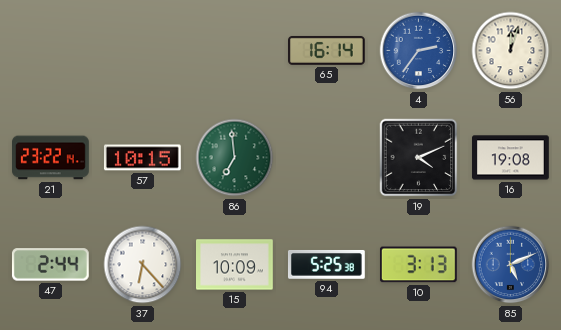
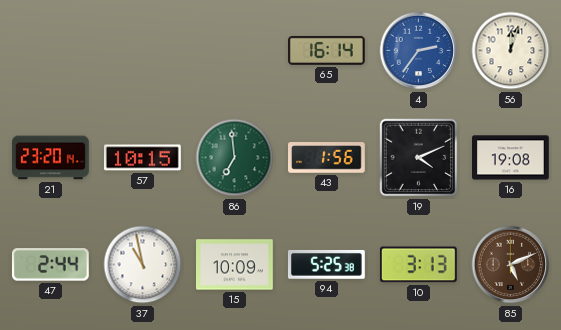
21: 23:22 -> 23:20 (51, 158)
43: none -> 1:56 (327, 158)
37: 6:23 -> 10:58 (143, 265)
85 dial: blue -> brown (511, 265)
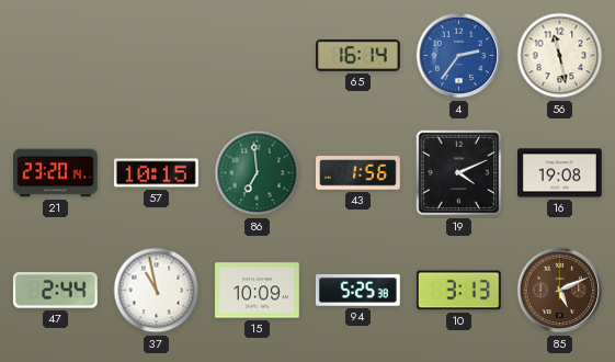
56: 12:03 -> 11:28 (560, 56)
